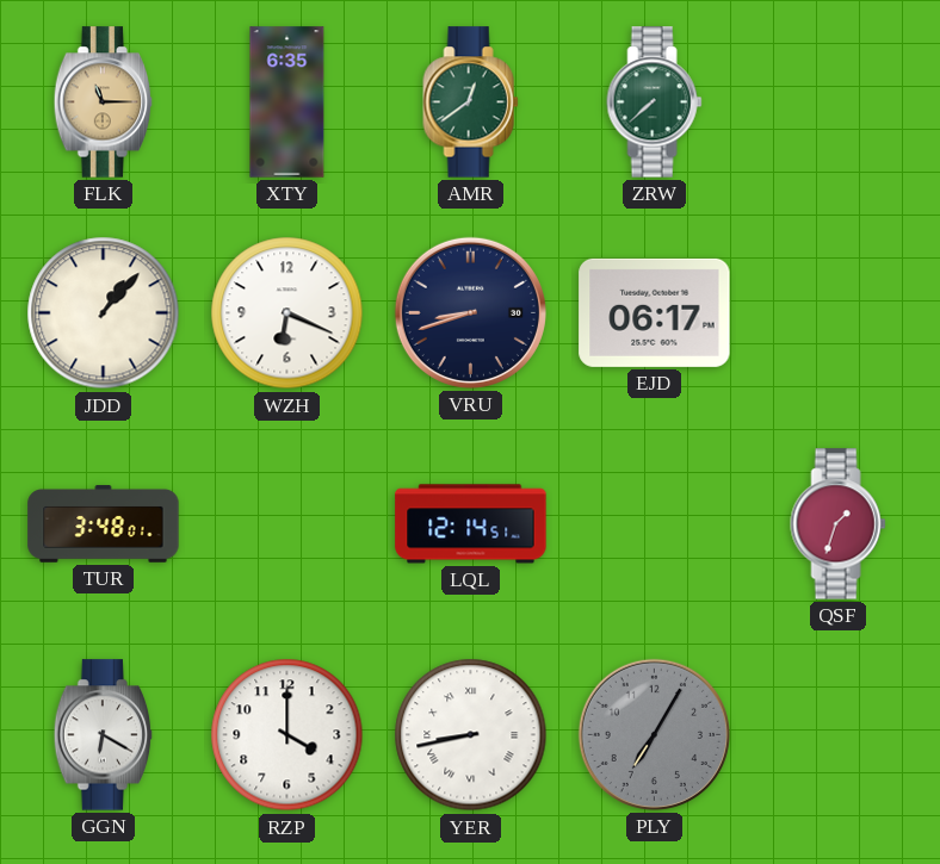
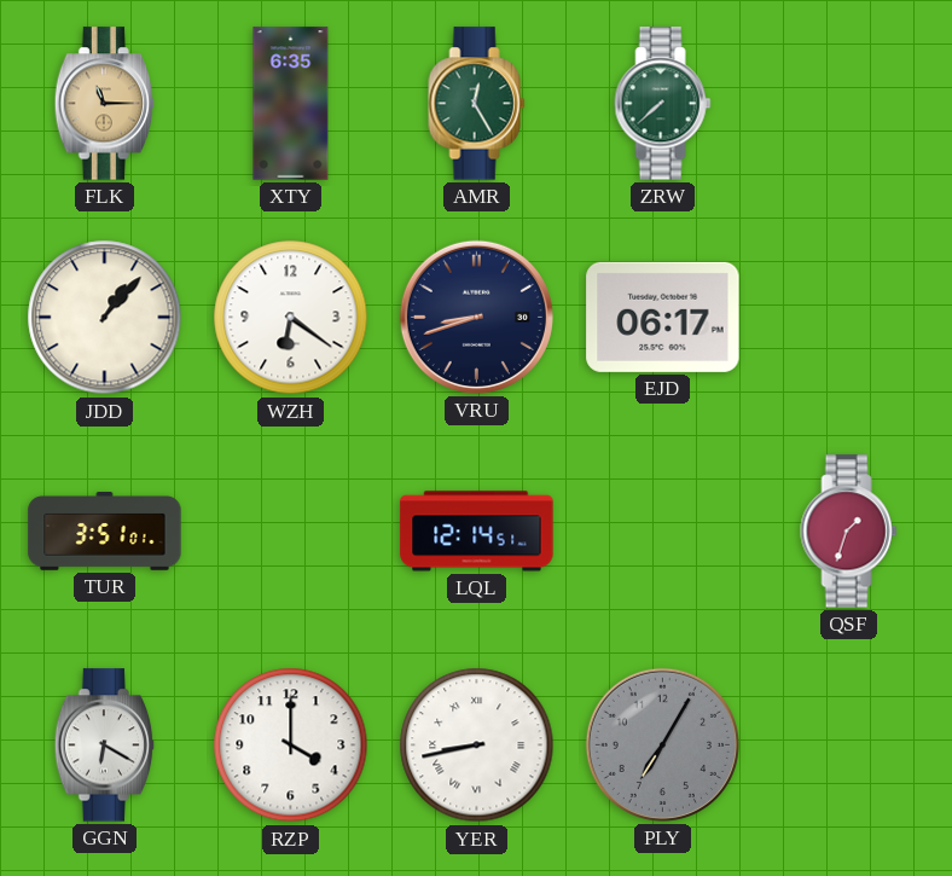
AMR: 12:39 -> 12:25 (477, 104)
WZH: 6:19 -> 6:21 (291, 318)
TUR: 3:48 -> 3:51 (105, 532)
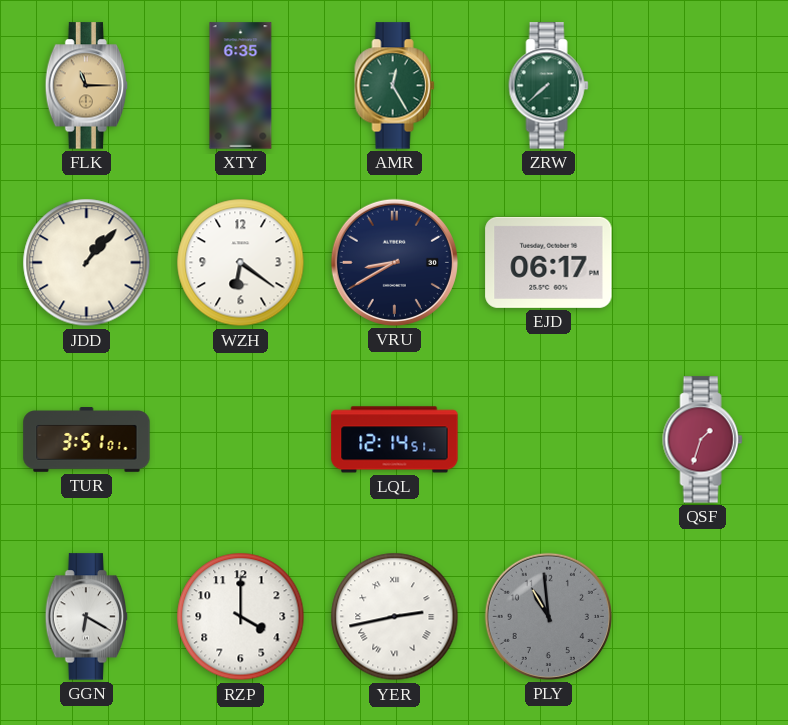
VRU: 8:42 -> 8:40 (394, 262)
YER: 8:43 -> 2:43 (395, 617)
PLY: 7:05 -> 10:59 (548, 616)
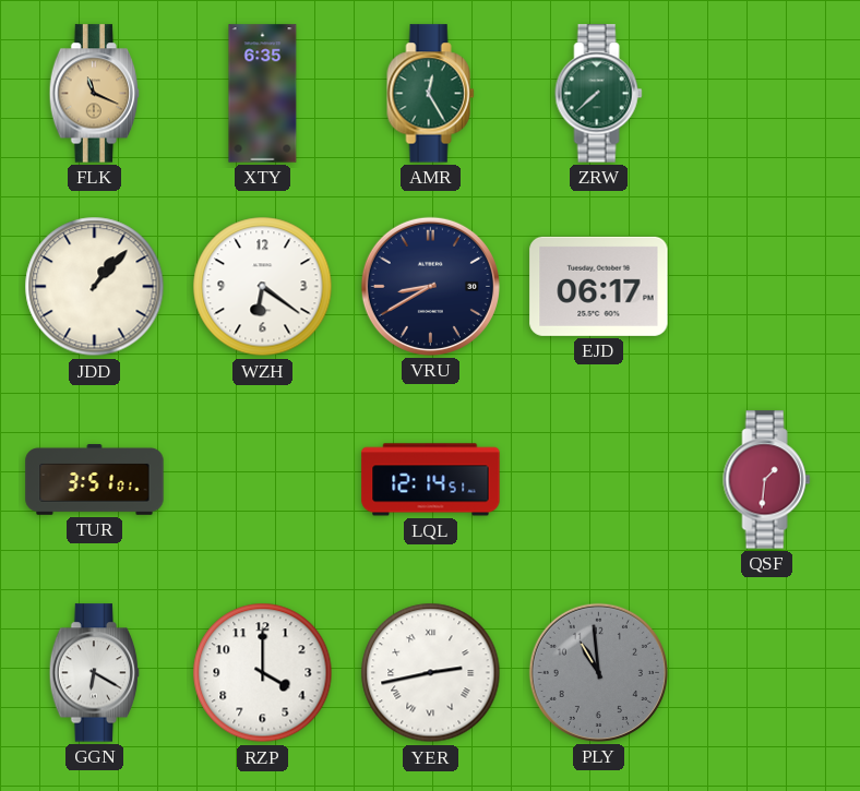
FLK: 11:15 -> 11:19 (95, 94)
QSF: 1:33 -> 1:31 (767, 480)
